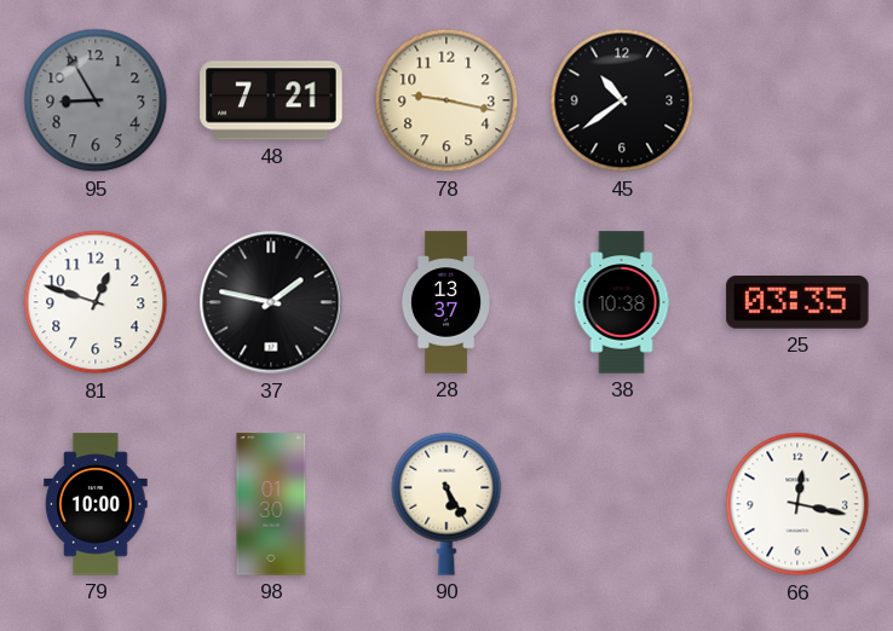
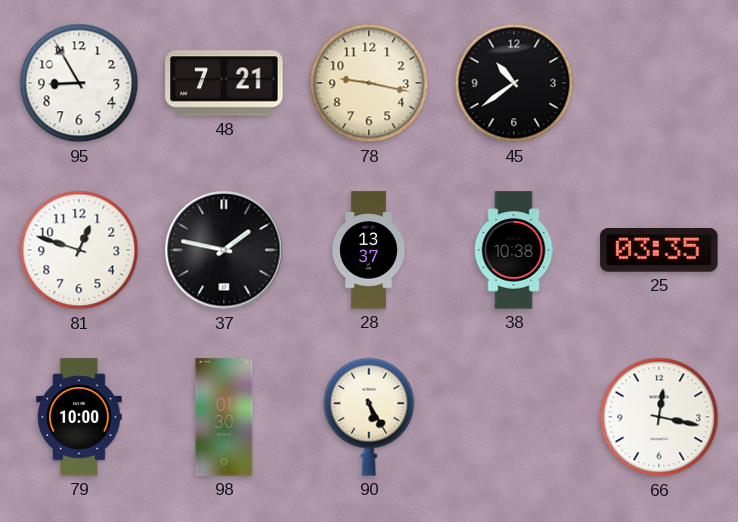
95 dial: grey -> white (79, 83)
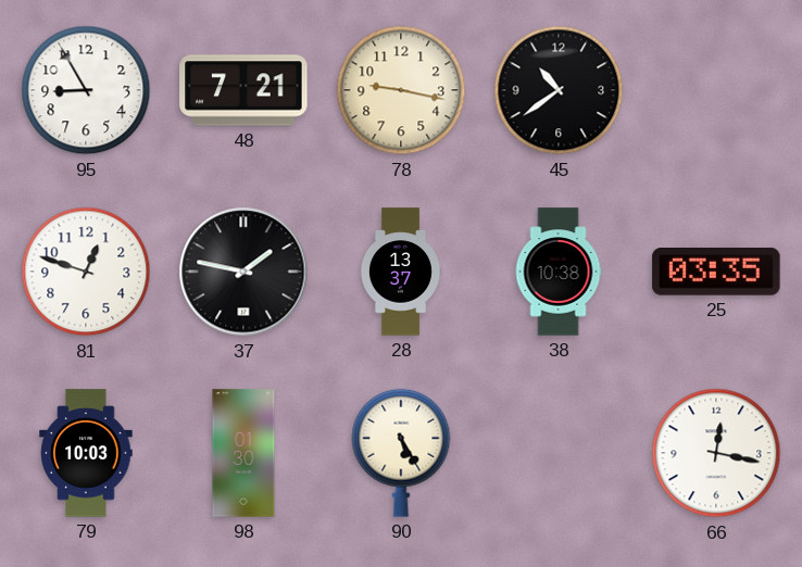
79: 10:00 -> 10:03 (86, 453)
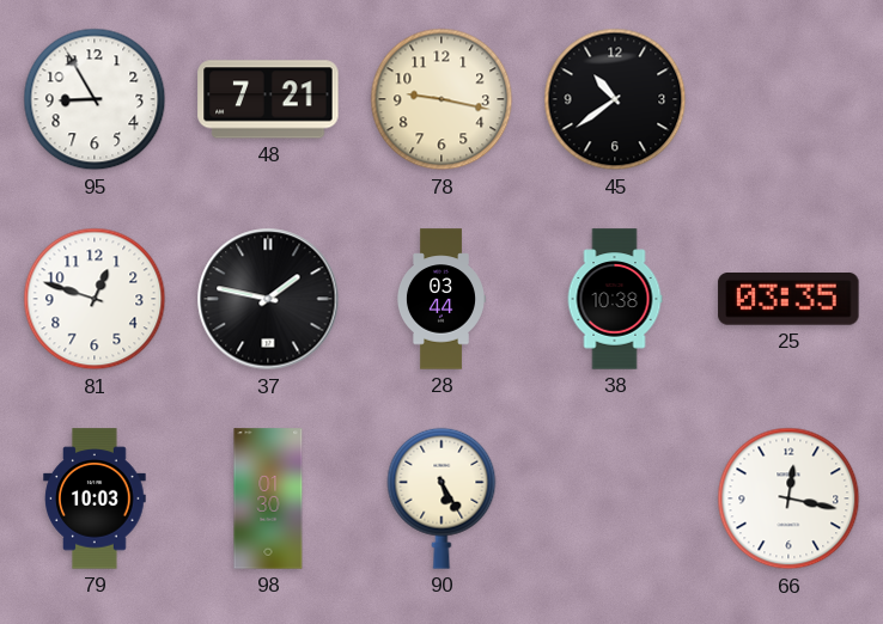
28: 13:37 -> 03:44 (440, 299)
